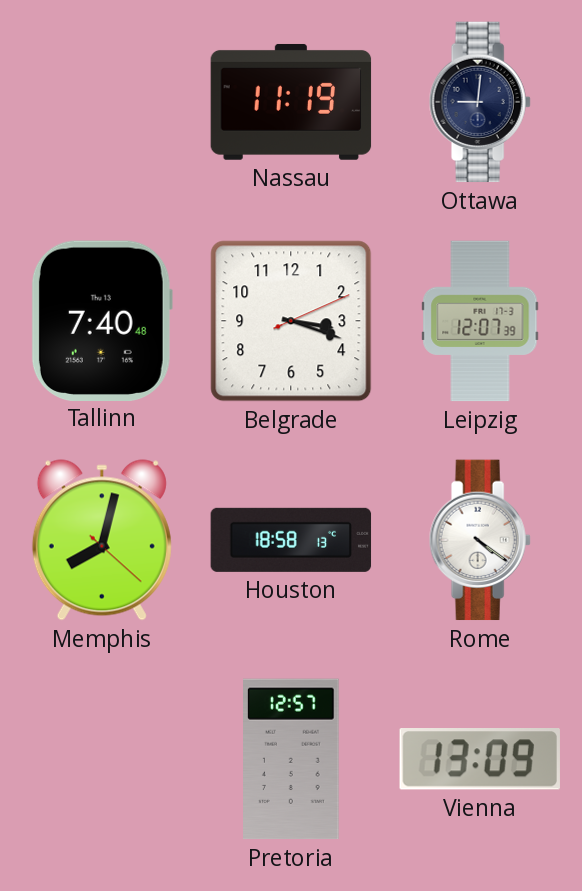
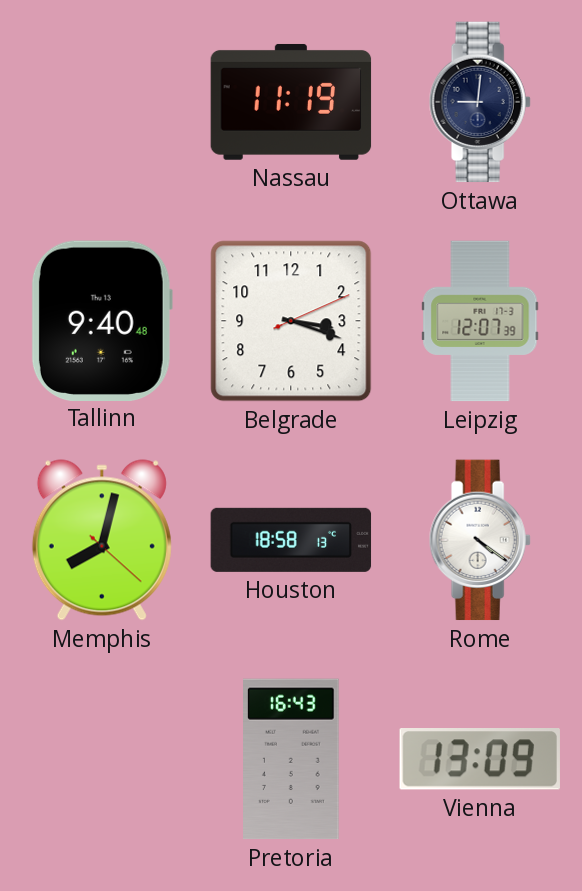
Tallinn: 7:40 -> 9:40 (102, 320)
Pretoria: 12:57 -> 16:43 (292, 759)
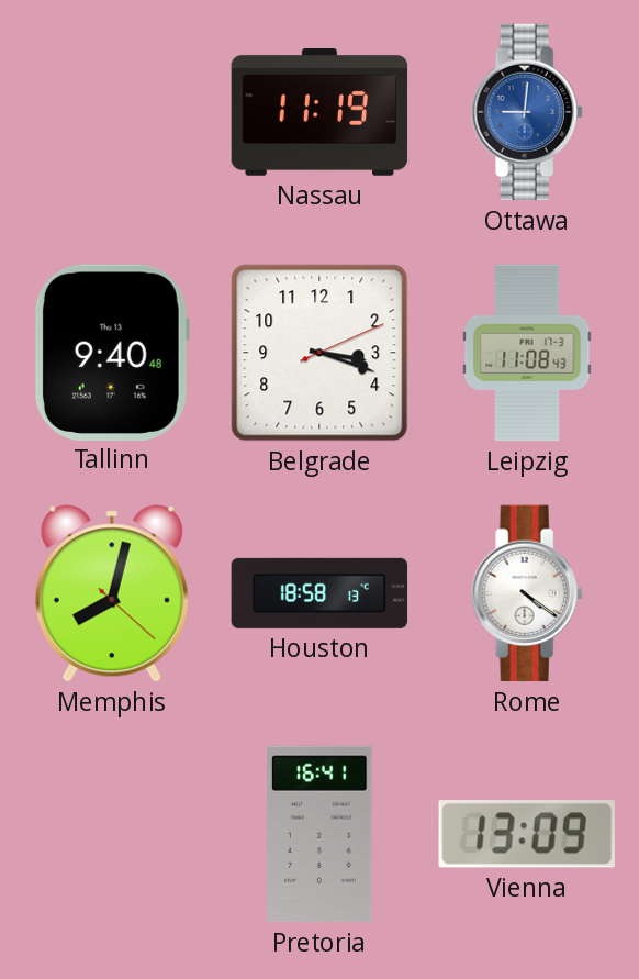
Ottawa dial: navy -> blue (527, 112)
Leipzig: 12:07 -> 11:08 (527, 353)
Pretoria: 16:43 -> 16:41 (321, 834)
